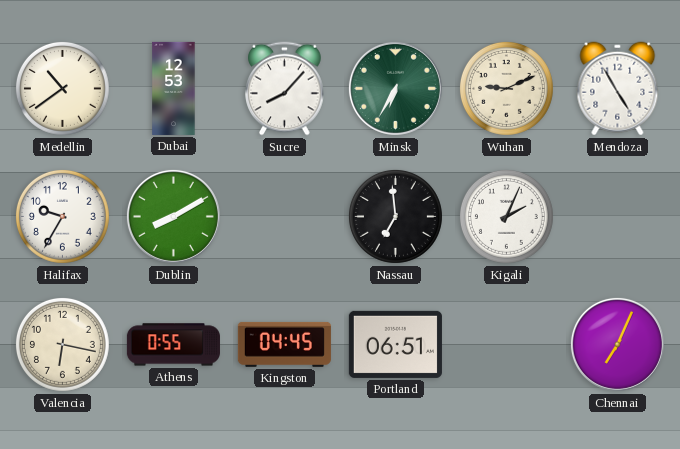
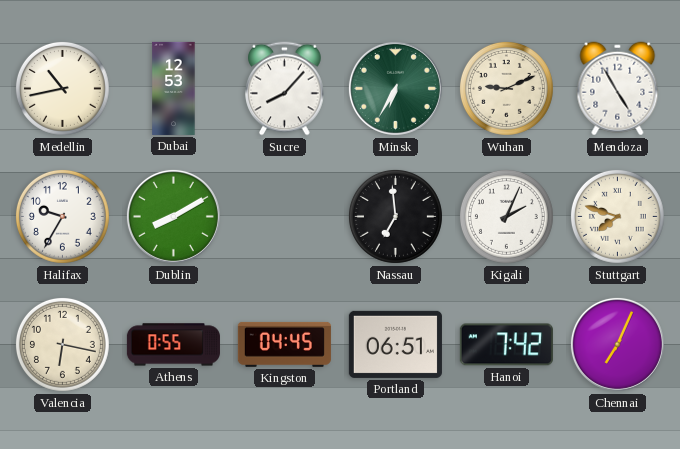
Medellin: 10:39 -> 10:43 (62, 88)
Stuttgart: none -> 7:48 (617, 216)
Hanoi: none -> 7:42 (506, 345)
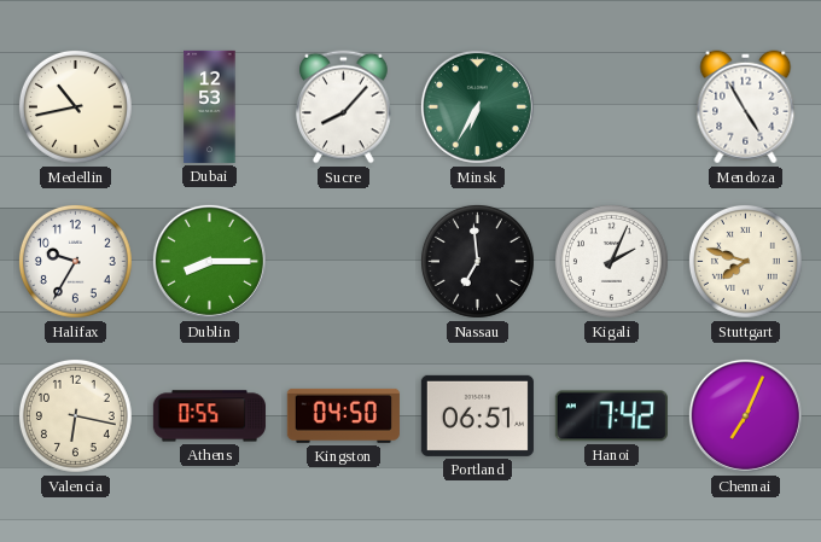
Wuhan: 9:11 -> none (506, 88)
Dublin: 8:10 -> 8:15 (209, 261)
Kingston: 04:45 -> 04:50 (343, 415)
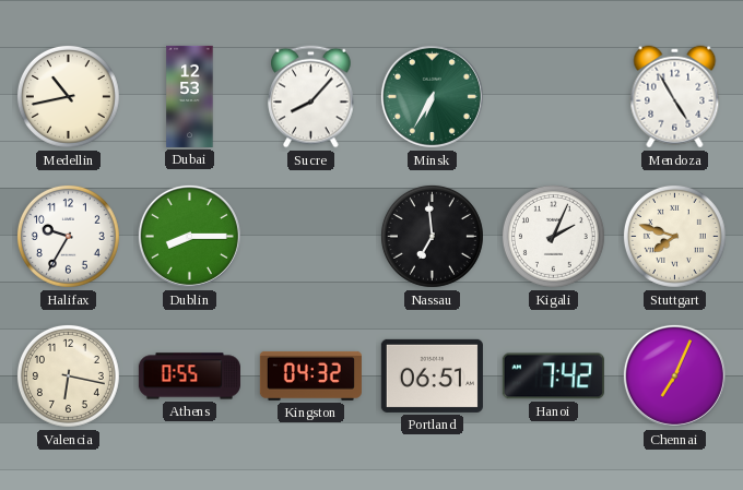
Kingston: 04:50 -> 04:32 (310, 375)
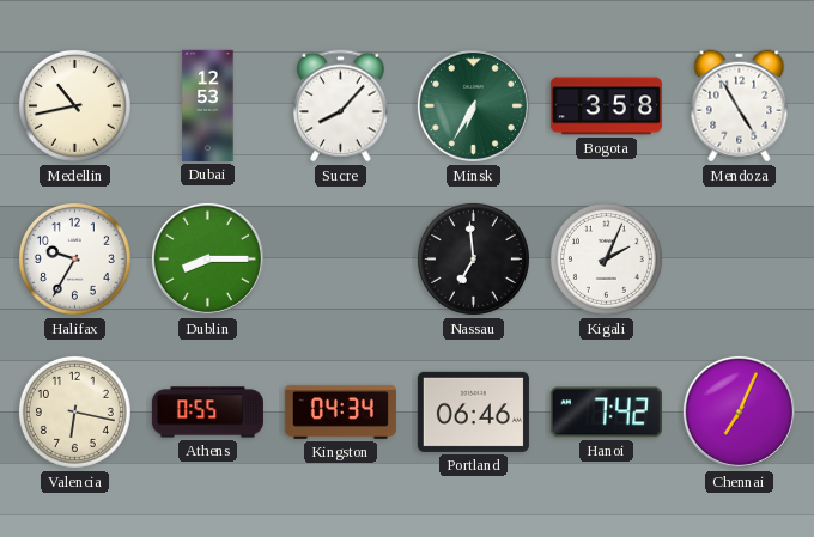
Bogota: none -> 3:58 (606, 106)
Stuttgart: 7:48 -> none (674, 236)
Kingston: 04:32 -> 04:34 (340, 411)
Portland: 06:51 -> 06:46 (473, 411)
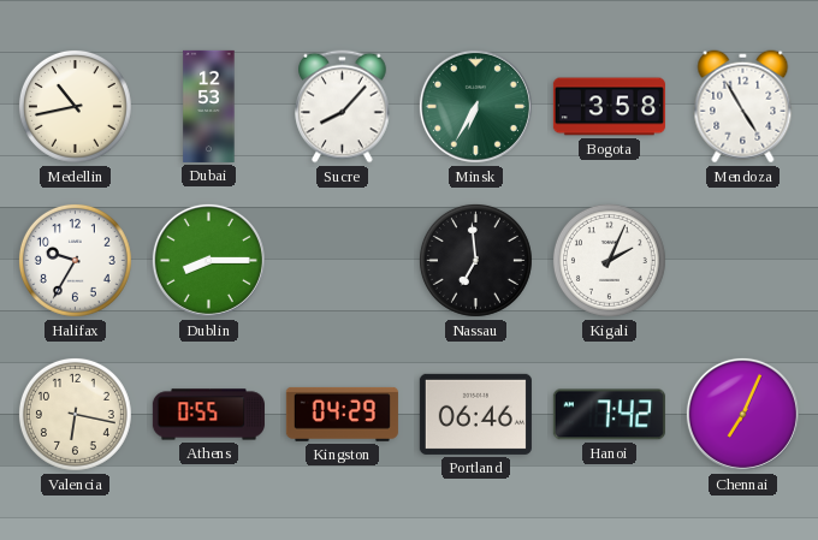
Kingston: 04:34 -> 04:29 (342, 414)
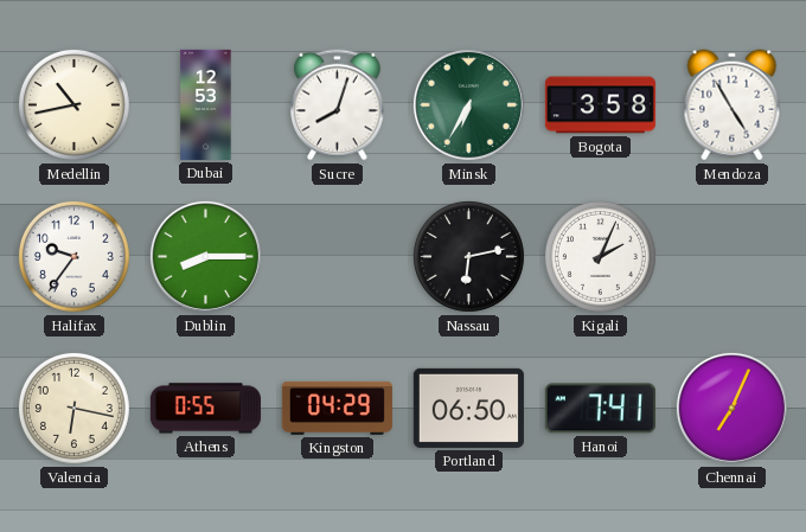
Sucre: 8:07 -> 8:03 (338, 105)
Halifax: 9:35 -> 9:36 (73, 256)
Nassau: 6:59 -> 6:13 (468, 256)
Portland: 06:46 -> 06:50 (468, 408)
Hanoi: 7:42 -> 7:41 (600, 409)
